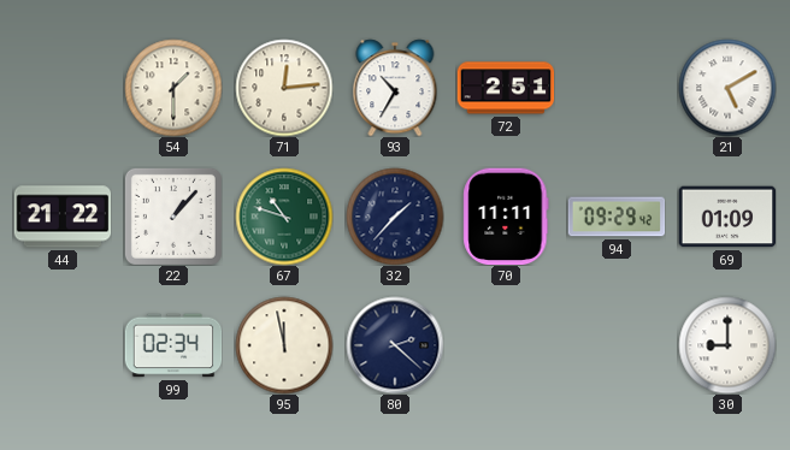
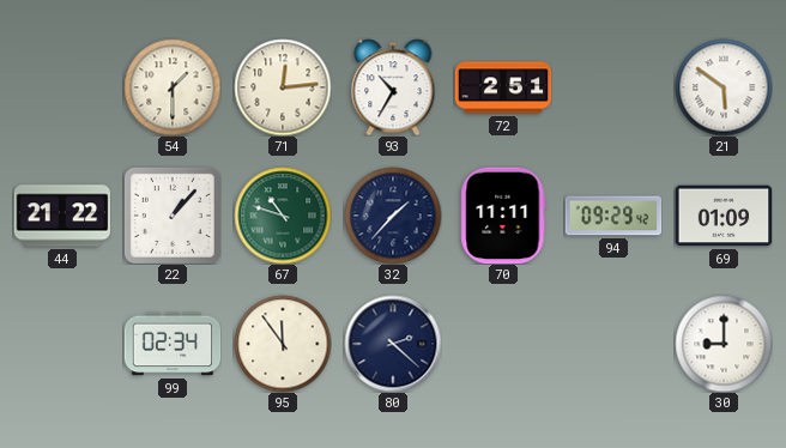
21: 5:10 -> 5:51 (724, 87)
95: 11:58 -> 11:54 (283, 344)
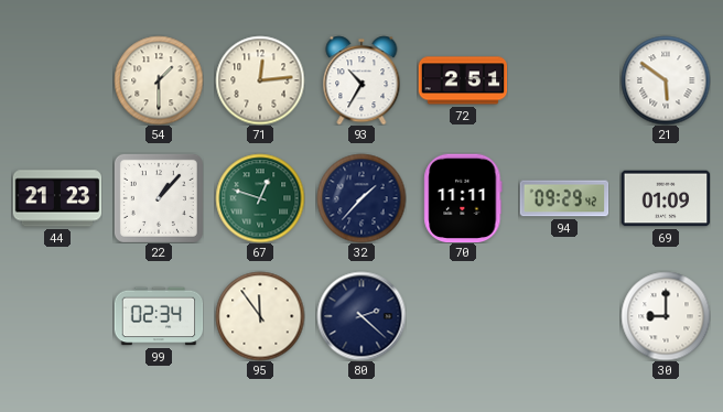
44: 21:22 -> 21:23 (57, 198)
67: 10:48 -> 12:48 (260, 198)
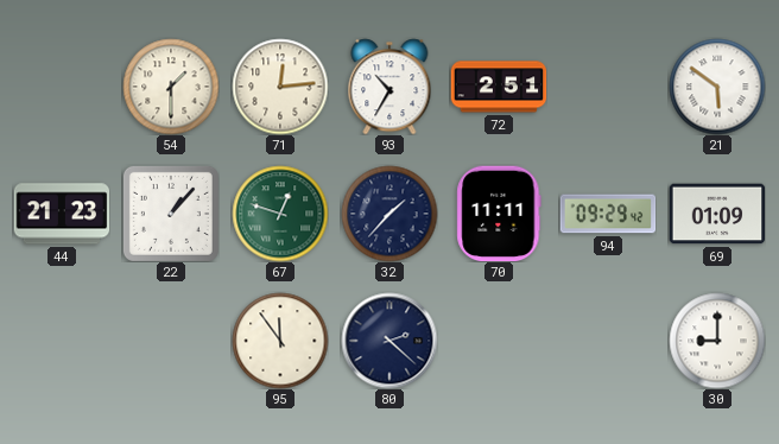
99: 02:34 -> none (159, 316)
